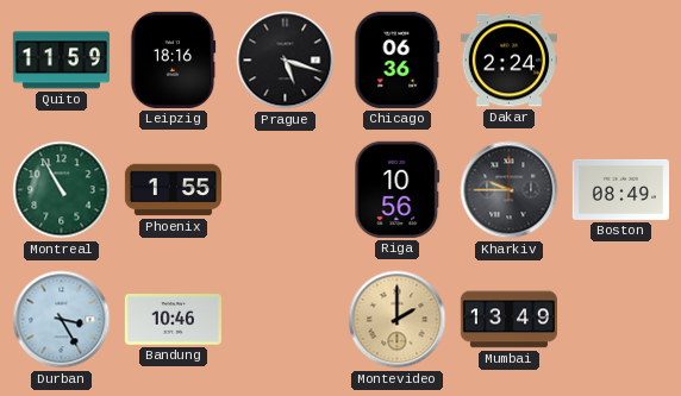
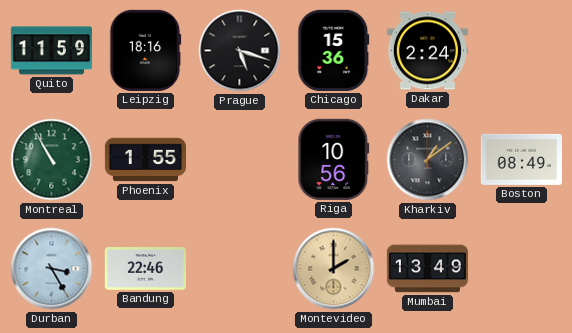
Chicago: 06:36 -> 15:36 (334, 50)
Kharkiv: 9:45 -> 1:09 (428, 160)
Bandung: 10:46 -> 22:46 (145, 269)
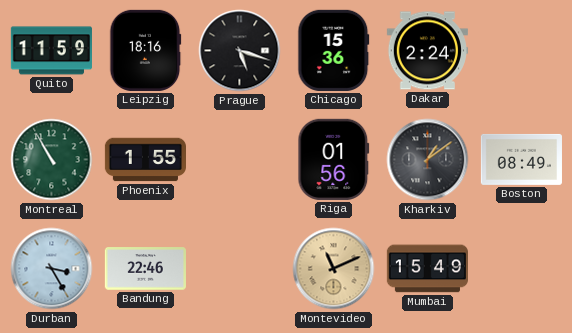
Riga: 10:56 -> 01:56 (334, 159)
Montevideo: 2:00 -> 11:11 (334, 269)
Mumbai: 13:49 -> 15:49 (427, 269)
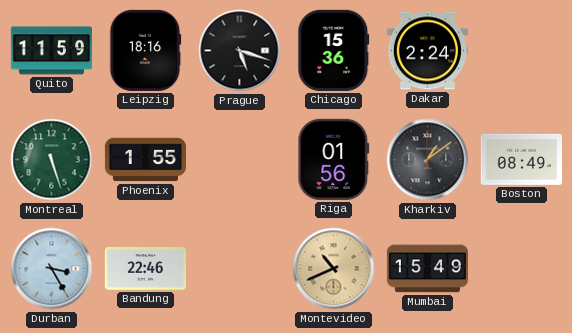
Montreal: 10:55 -> 5:27 (52, 160)
Montevideo: 11:11 -> 10:41 (334, 269)
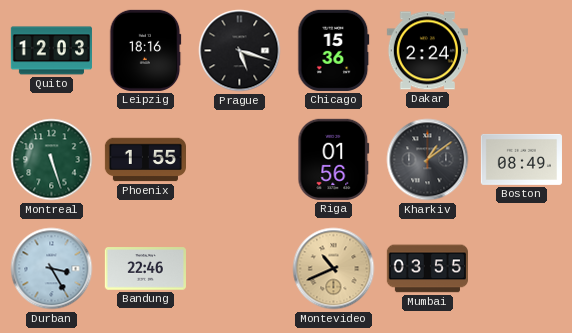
Quito: 11:59 -> 12:03 (51, 51)
Mumbai: 15:49 -> 03:55 (427, 269)
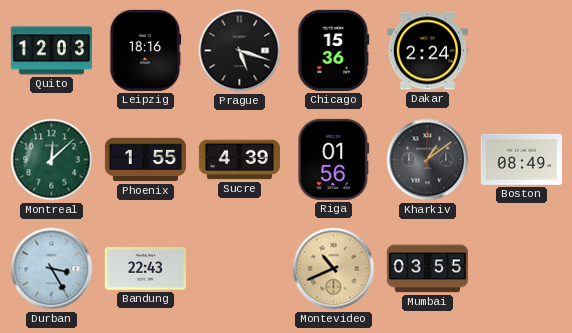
Montreal: 5:27 -> 12:08 (52, 160)
Sucre: none -> 4:39 (239, 160)
Bandung: 22:46 -> 22:43 (145, 269)
